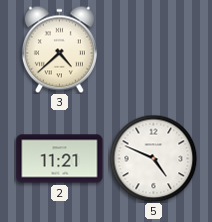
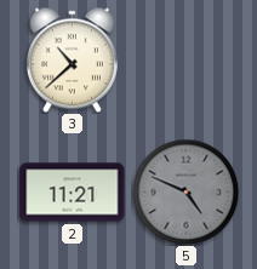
3: 4:38 -> 10:38 (72, 59)
5 dial: white -> grey (185, 191)
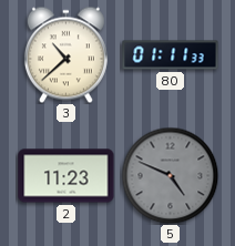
80: none -> 01:11 (171, 55)
2: 11:21 -> 11:23 (67, 176)
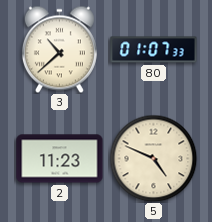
80: 01:11 -> 01:07 (154, 50)
5 dial: grey -> cream (153, 158)
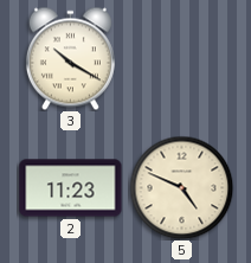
3: 10:38 -> 10:20 (70, 58)
80: 01:07 -> none (154, 50)
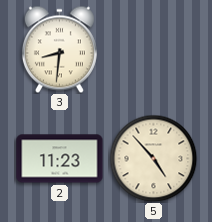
3: 10:20 -> 8:31 (59, 49)
5: 4:49 -> 4:53 (153, 158)
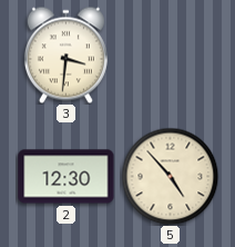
3: 8:31 -> 3:31 (65, 55)
2: 11:23 -> 12:30 (67, 177)
